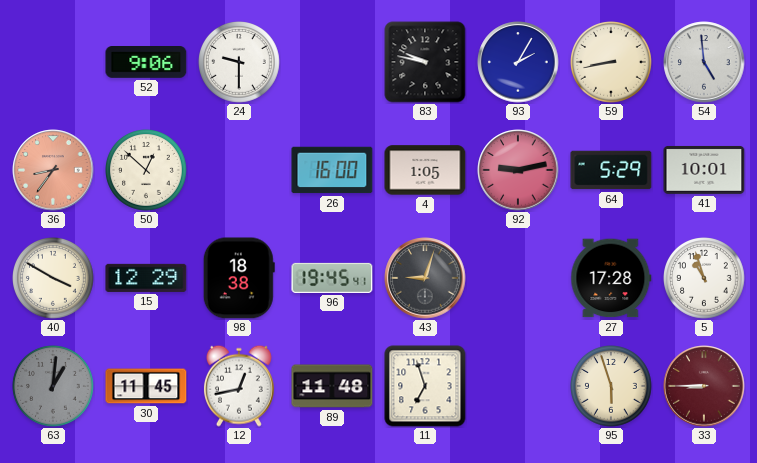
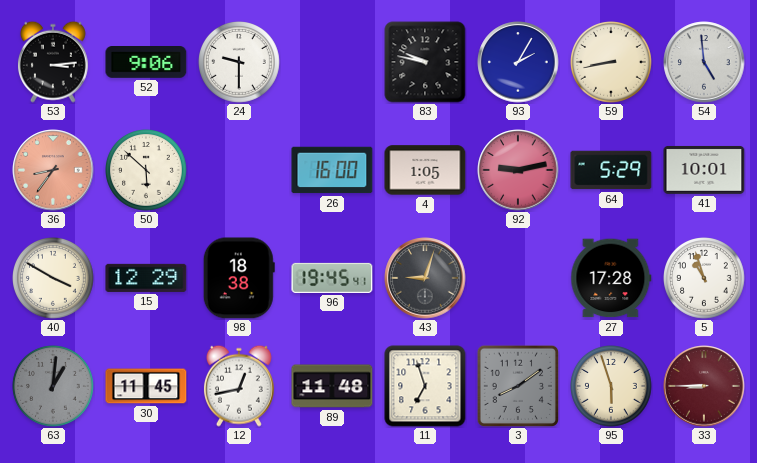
53: none -> 3:14 (53, 62)
50: 12:52 -> 5:52 (147, 171)
3: none -> 8:09 (517, 385)
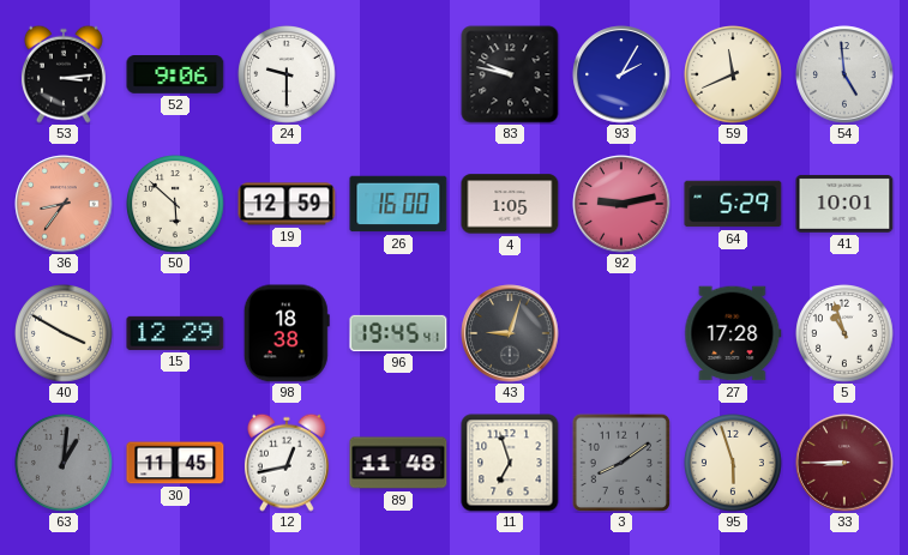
59: 8:43 -> 11:41 (734, 76)
19: none -> 12:59 (287, 204)
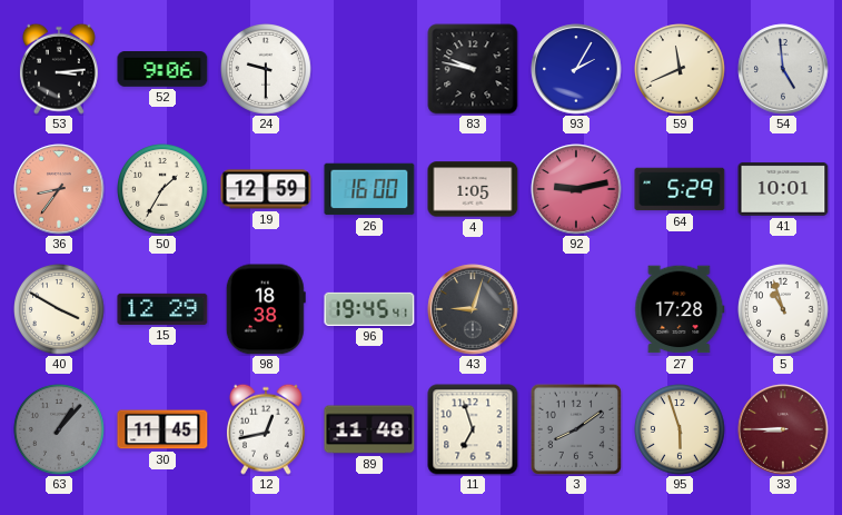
50: 5:52 -> 1:35 (164, 190)
63: 1:01 -> 1:07 (60, 430)
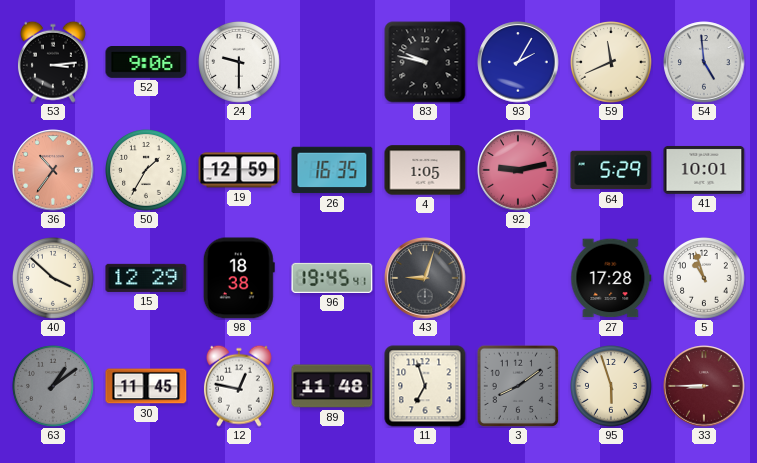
36: 8:36 -> 10:36 (53, 170)
26: 16:00 -> 16:35 (332, 170)
40: 3:50 -> 3:52 (54, 279)
63: 1:07 -> 1:09 (54, 387)
12: 12:43 -> 12:47 (239, 386)
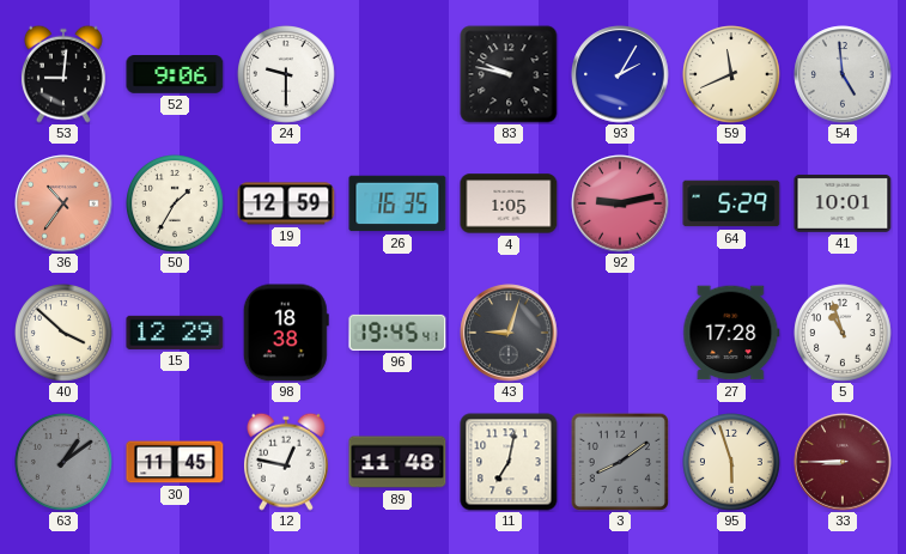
53: 3:14 -> 9:01 (63, 74)
11: 6:57 -> 7:02 (509, 462)
